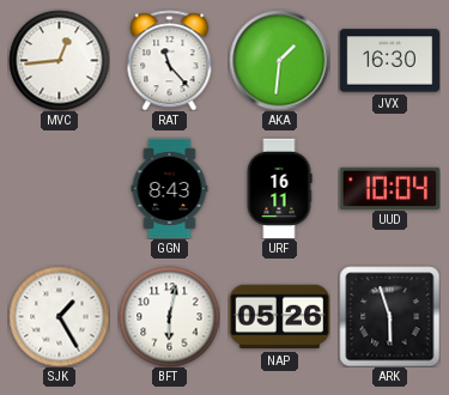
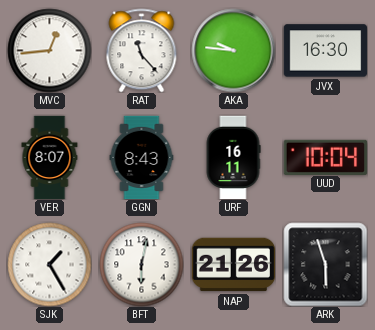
AKA: 1:31 -> 9:46 (233, 50)
VER: none -> 8:07 (50, 157)
NAP: 05:26 -> 21:26 (233, 265)
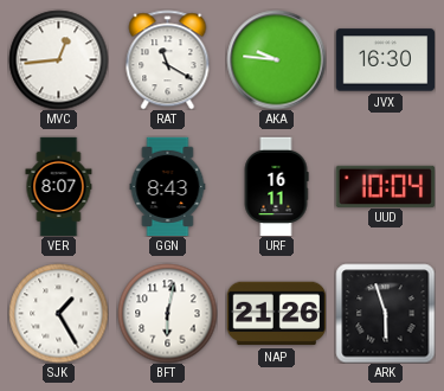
RAT: 11:23 -> 11:20 (168, 59)
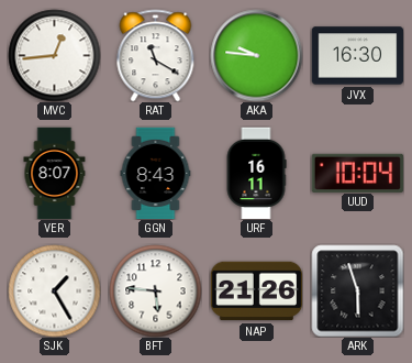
BFT: 6:02 -> 5:46 (155, 290)
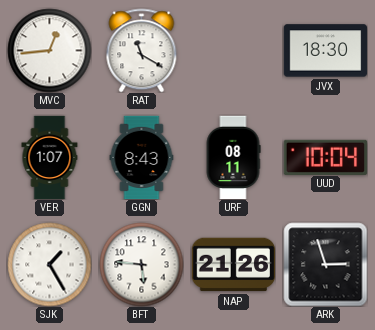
AKA: 9:46 -> none (256, 55)
JVX: 16:30 -> 18:30 (325, 51)
VER: 8:07 -> 1:07 (50, 157)
URF: 16:11 -> 08:11 (233, 157)
ARK: 5:57 -> 2:57 (325, 264)
